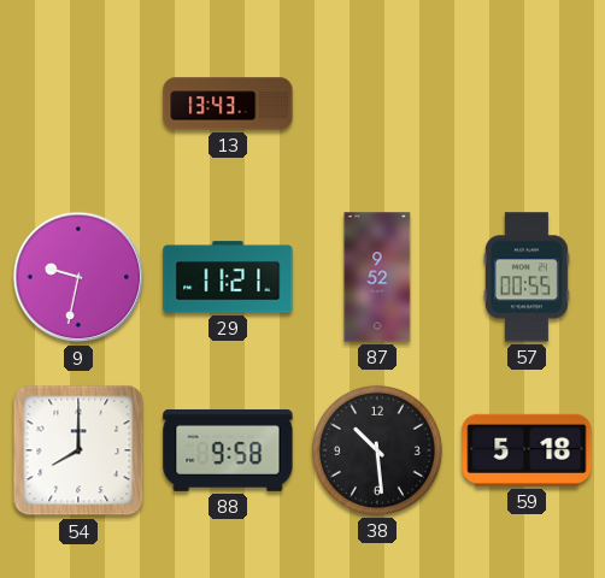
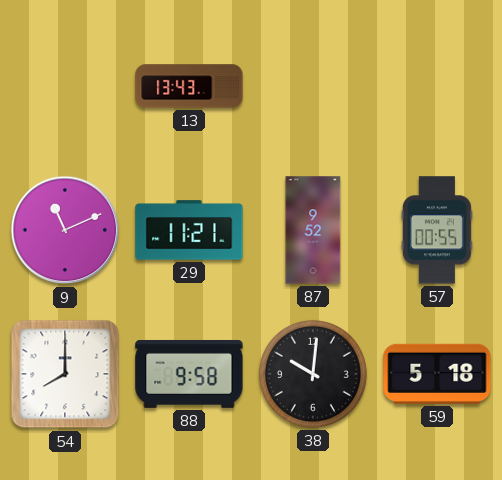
9: 9:32 -> 11:11 (65, 230)
38: 10:29 -> 10:01 (313, 374)
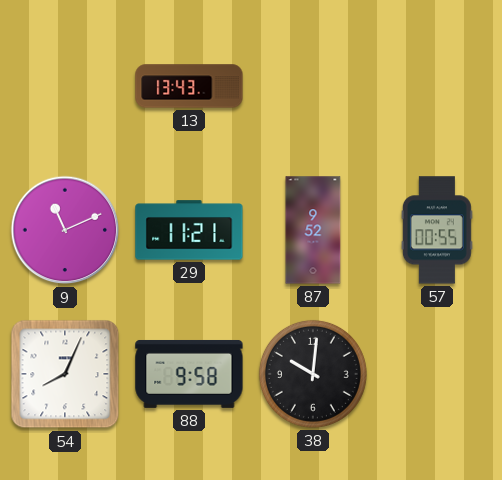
54: 8:00 -> 8:04 (65, 374)
59: 5:18 -> none (437, 374)
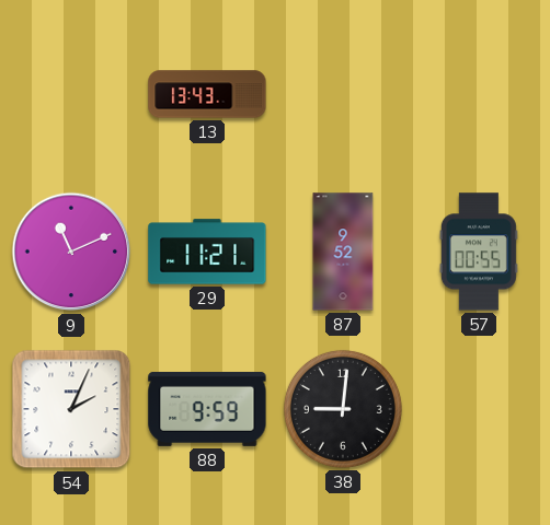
54: 8:04 -> 2:04 (71, 409)
88: 9:58 -> 9:59 (207, 409)
38: 10:01 -> 9:01 (343, 409)
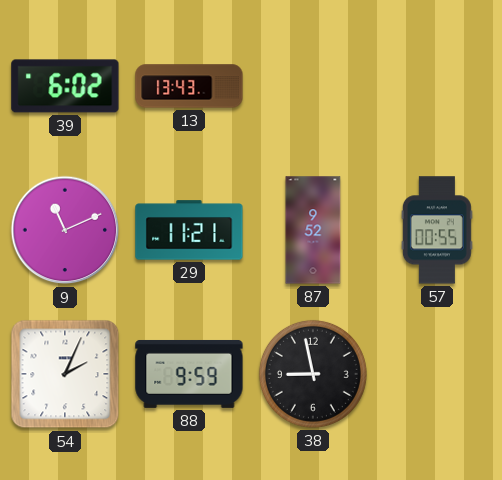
39: none -> 6:02 (65, 86)
38: 9:01 -> 8:58 (313, 374)
